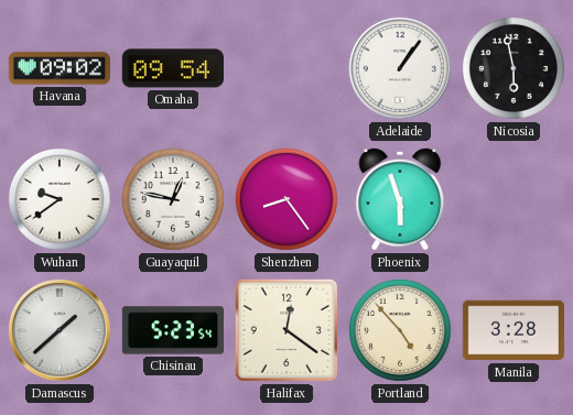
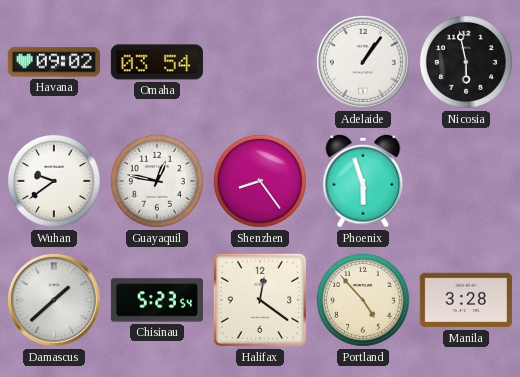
Omaha: 09:54 -> 03:54 (157, 62)
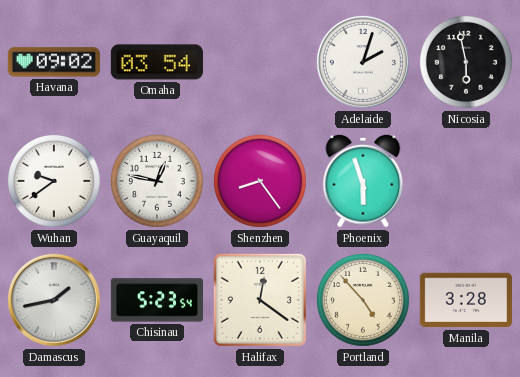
Adelaide: 1:06 -> 2:03 (363, 62)
Damascus: 1:38 -> 1:43 (54, 300)
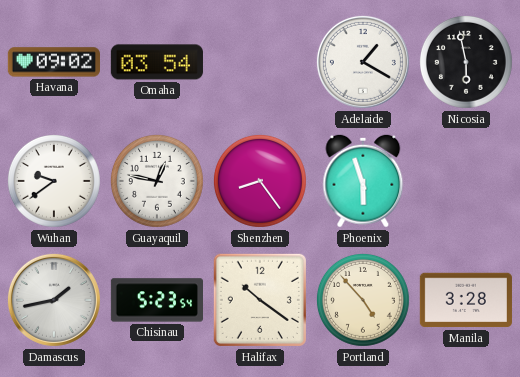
Adelaide: 2:03 -> 1:20 (363, 62)
Halifax: 12:21 -> 10:21 (260, 300)
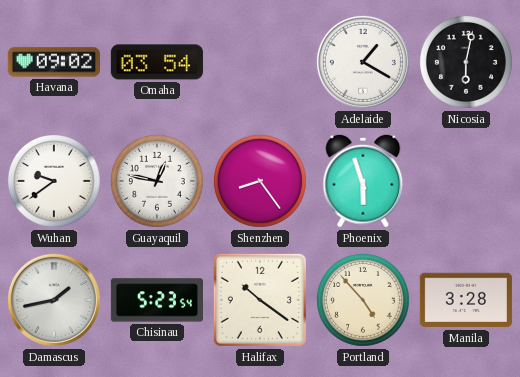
Nicosia: 5:58 -> 6:02 (466, 62)
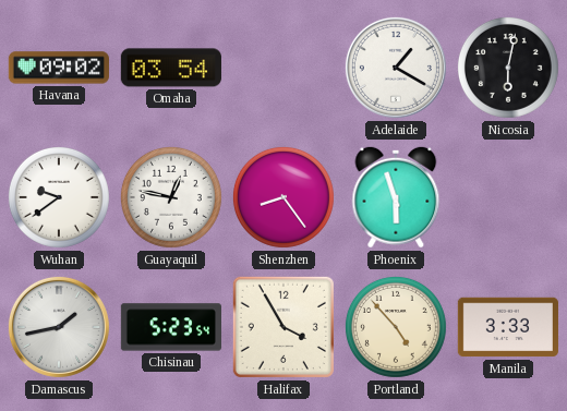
Halifax: 10:21 -> 3:55 (283, 327)
Manila: 3:28 -> 3:33 (508, 327)
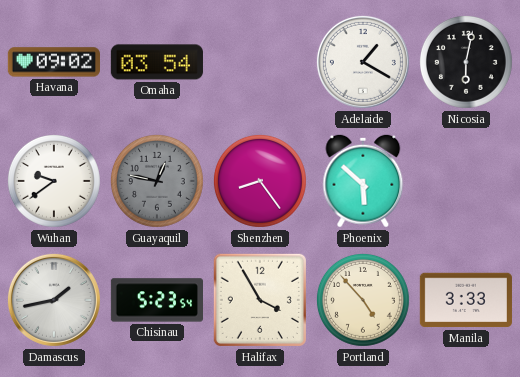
Guayaquil dial: white -> grey (157, 181)
Phoenix: 5:57 -> 5:52 (363, 181)
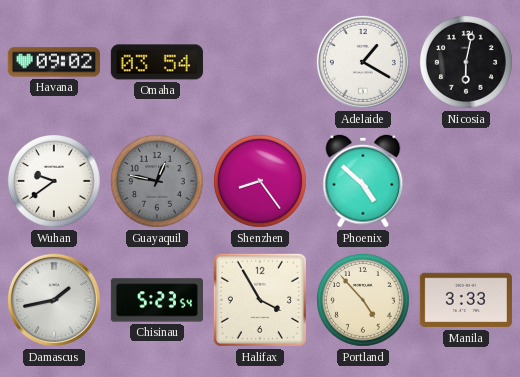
Phoenix: 5:52 -> 4:52 (363, 181)
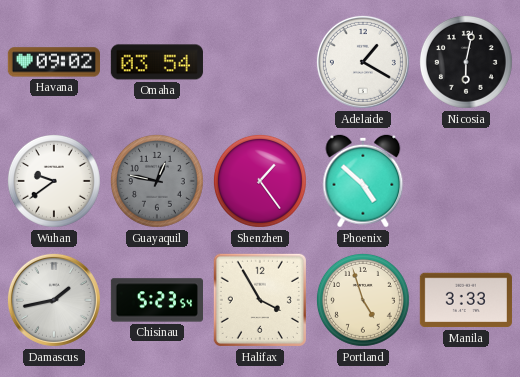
Shenzhen: 8:24 -> 1:24 (260, 181)
Portland: 4:53 -> 4:57 (363, 300)
